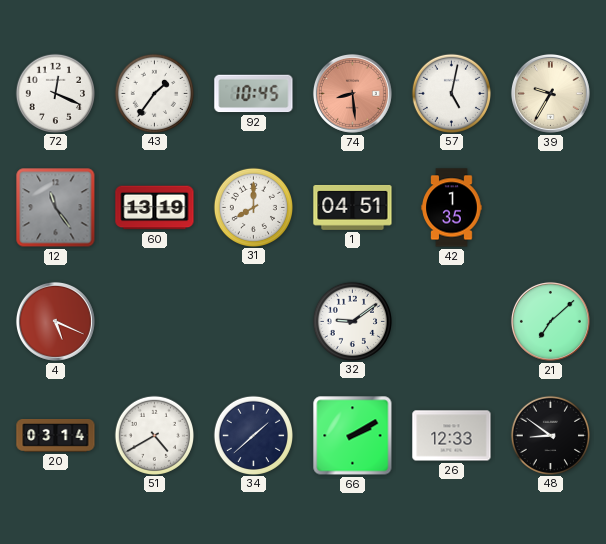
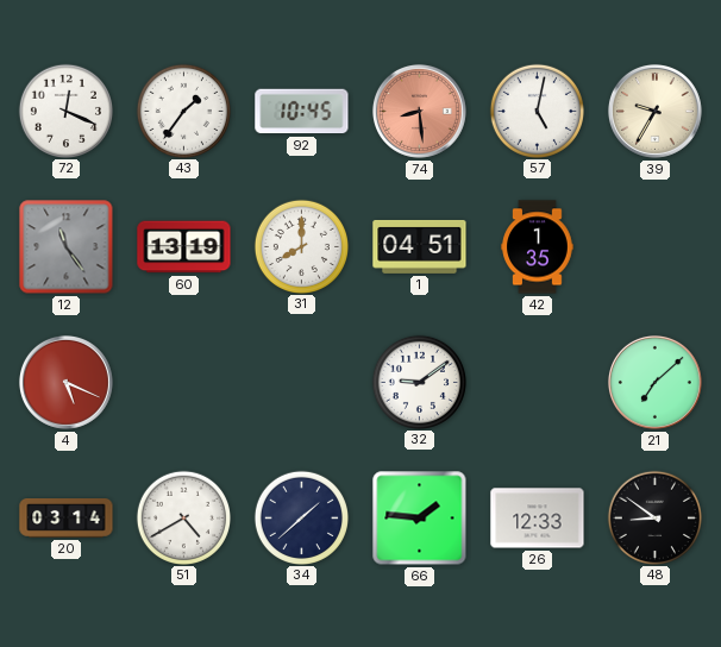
66: 2:10 -> 1:46 (420, 519)
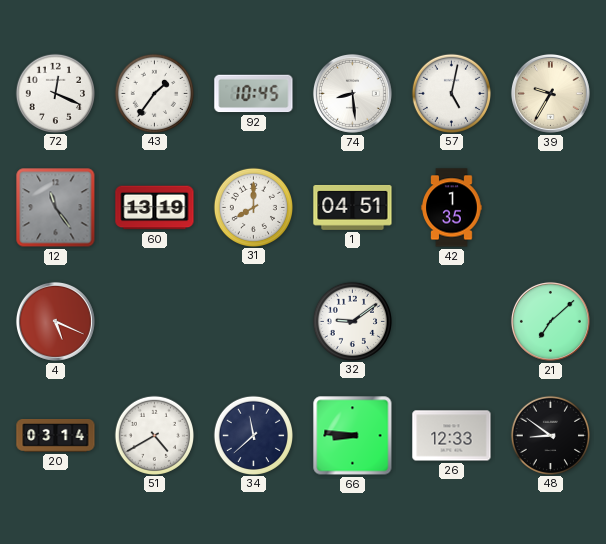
74 dial: salmon -> white (352, 93)
34: 1:38 -> 11:38 (253, 435)
66: 1:46 -> 8:46 (353, 436)
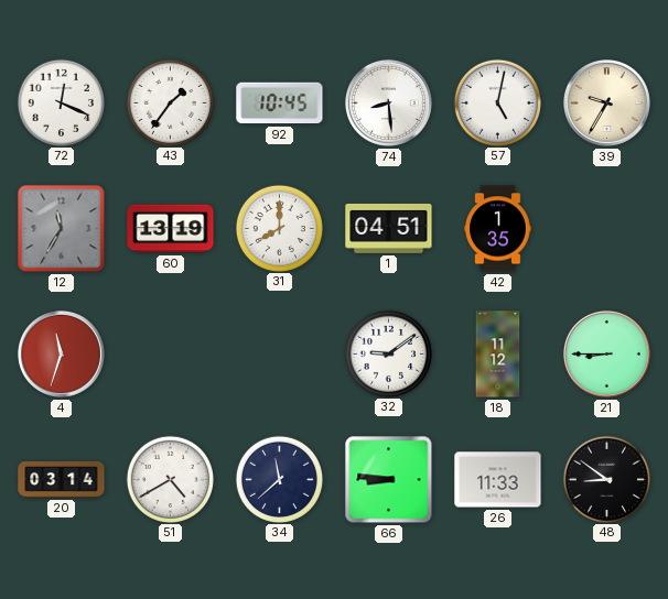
12: 11:24 -> 11:35 (62, 229)
4: 5:19 -> 11:33 (61, 353)
18: none -> 11:12 (498, 355)
21: 7:08 -> 8:45 (606, 353)
26: 12:33 -> 11:33 (498, 480)
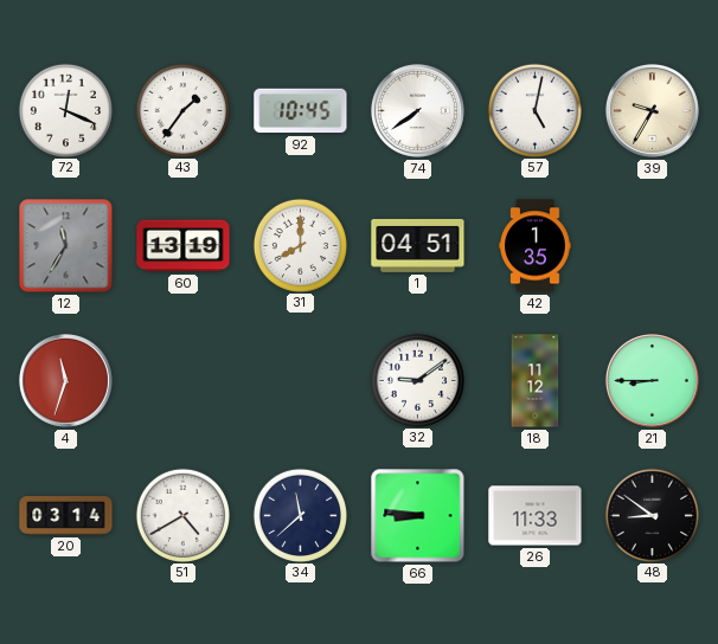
74: 8:29 -> 7:39 (417, 110)
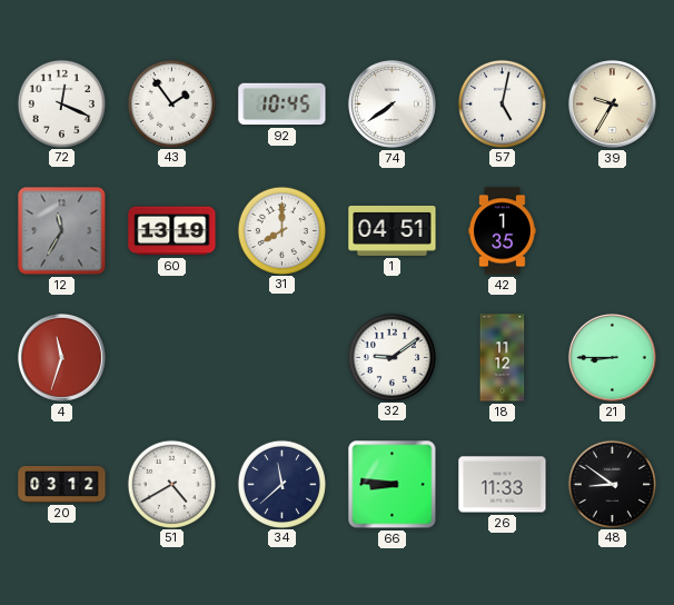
43: 1:36 -> 1:54 (171, 103)
20: 03:14 -> 03:12 (62, 485)
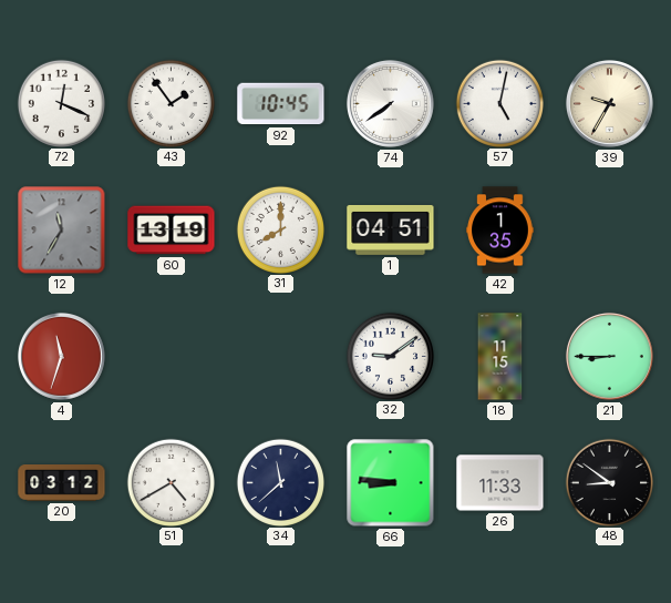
18: 11:12 -> 11:15 (500, 357)
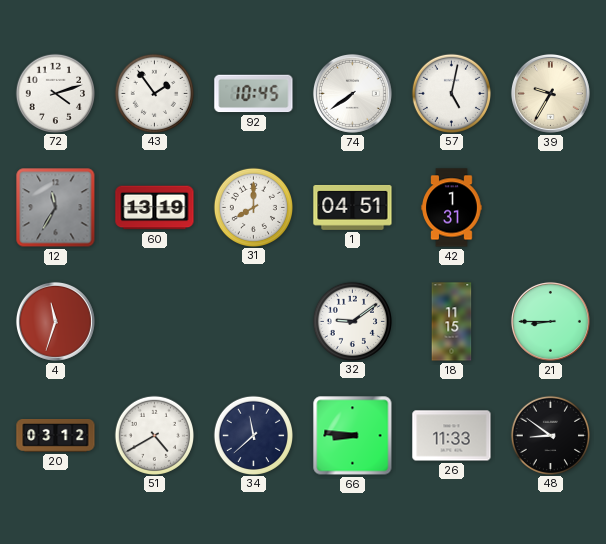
72: 12:19 -> 4:12 (55, 93)
42: 1:35 -> 1:31 (452, 208)
